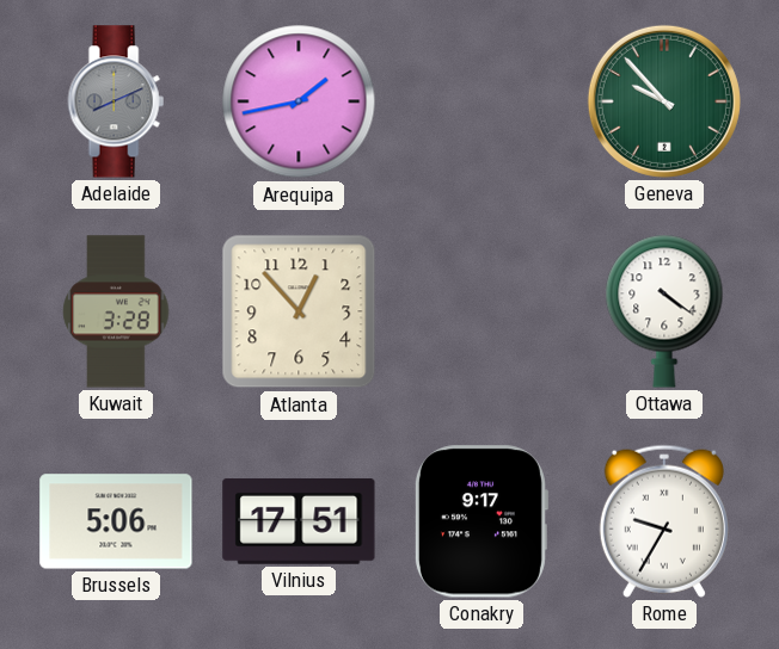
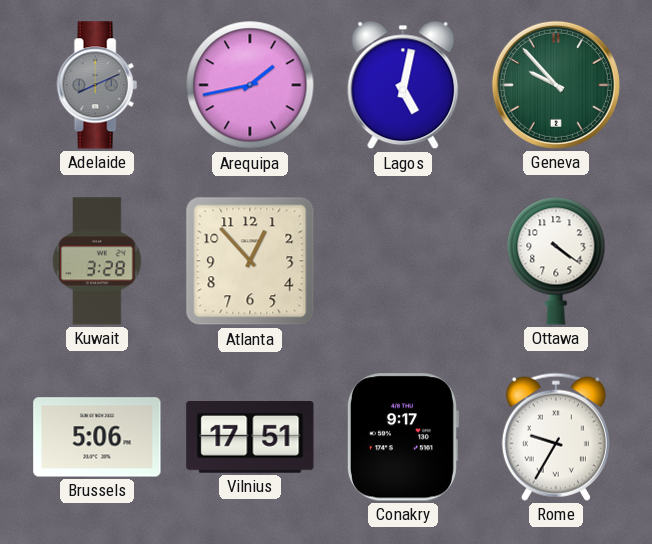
Lagos: none -> 5:02 (403, 85)
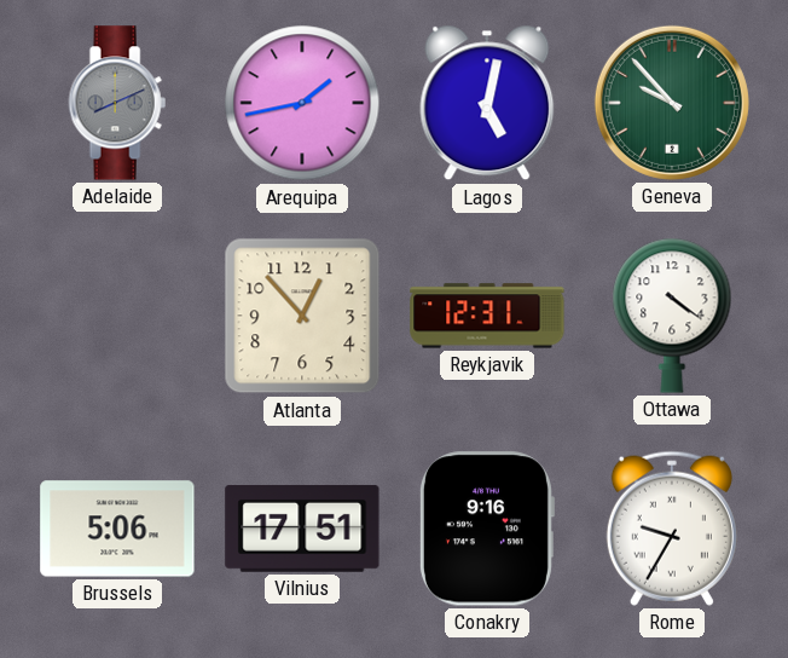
Kuwait: 3:28 -> none (97, 261)
Reykjavik: none -> 12:31 (487, 316)
Conakry: 9:17 -> 9:16 (486, 529)
